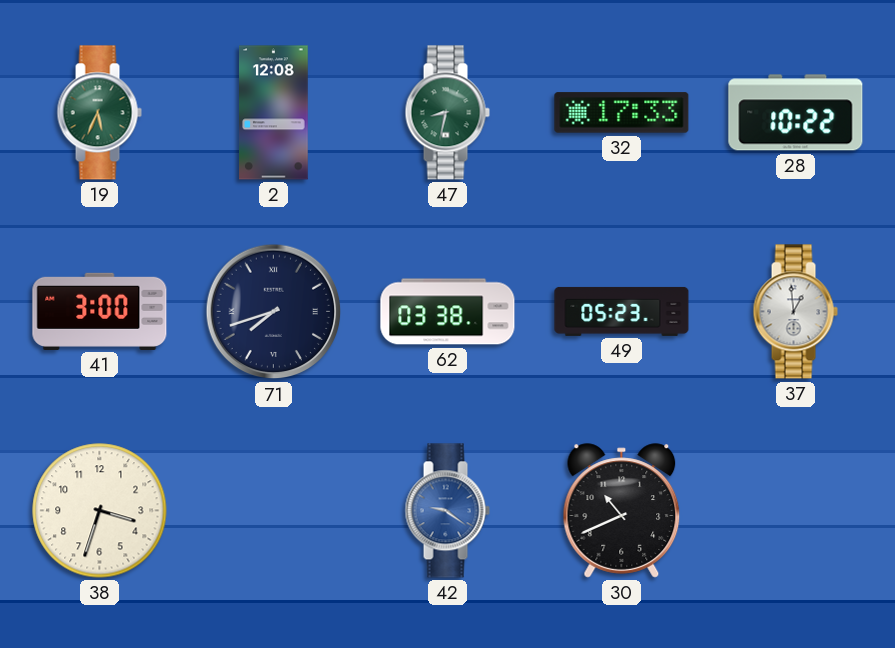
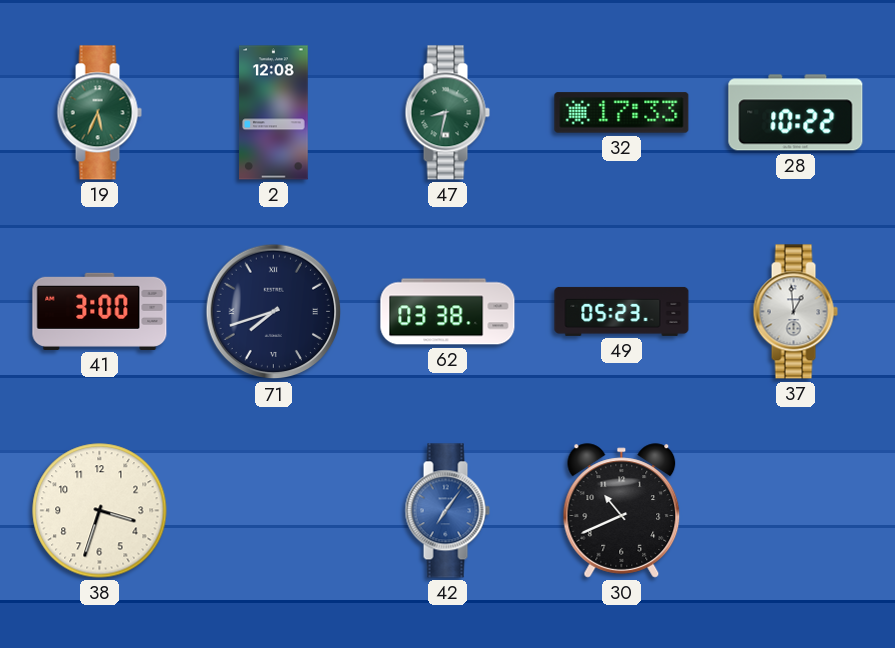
42: 9:21 -> 7:06 (447, 511)
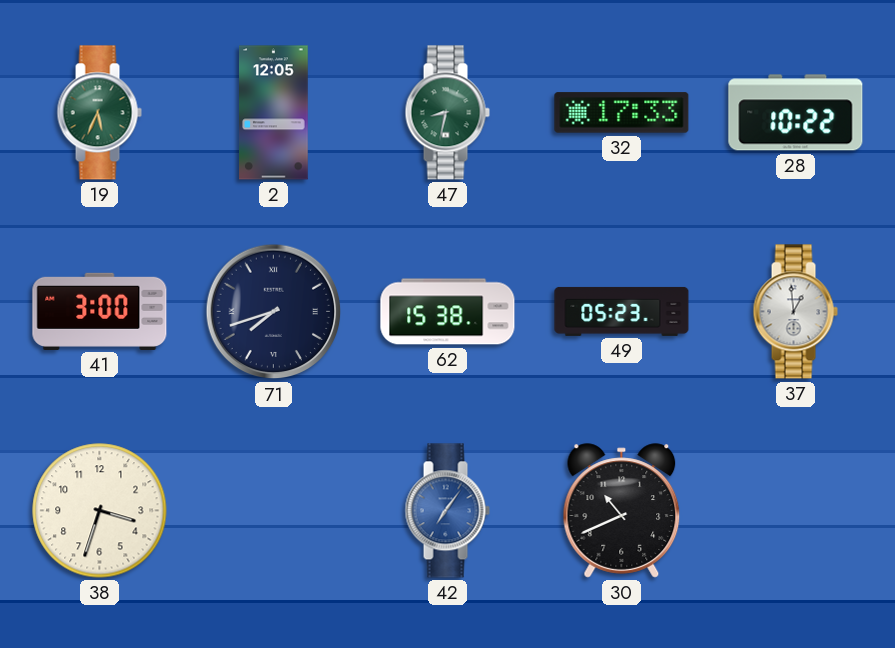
2: 12:08 -> 12:05 (274, 113)
62: 03:38 -> 15:38 (448, 312)
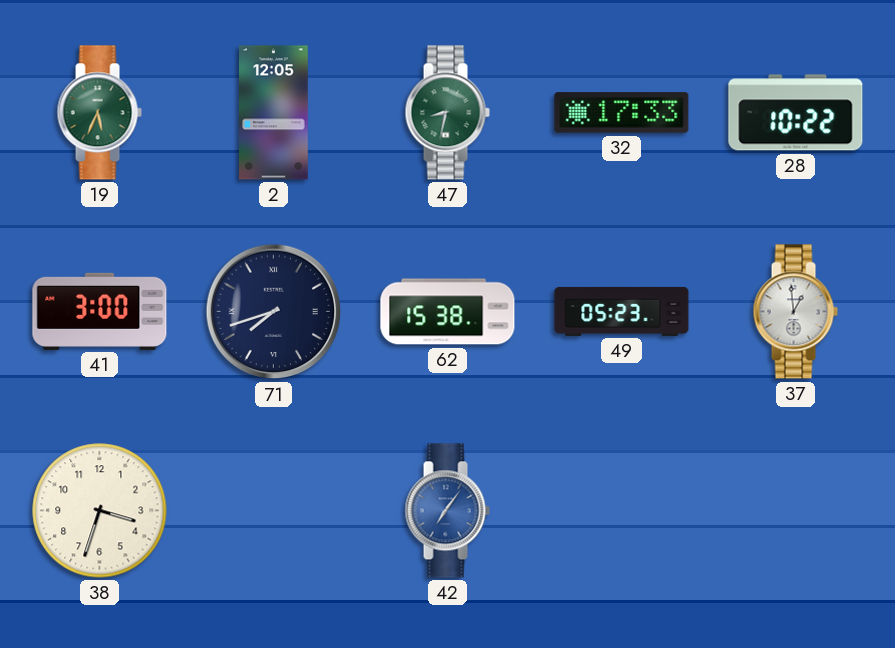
30: 10:41 -> none (622, 511)
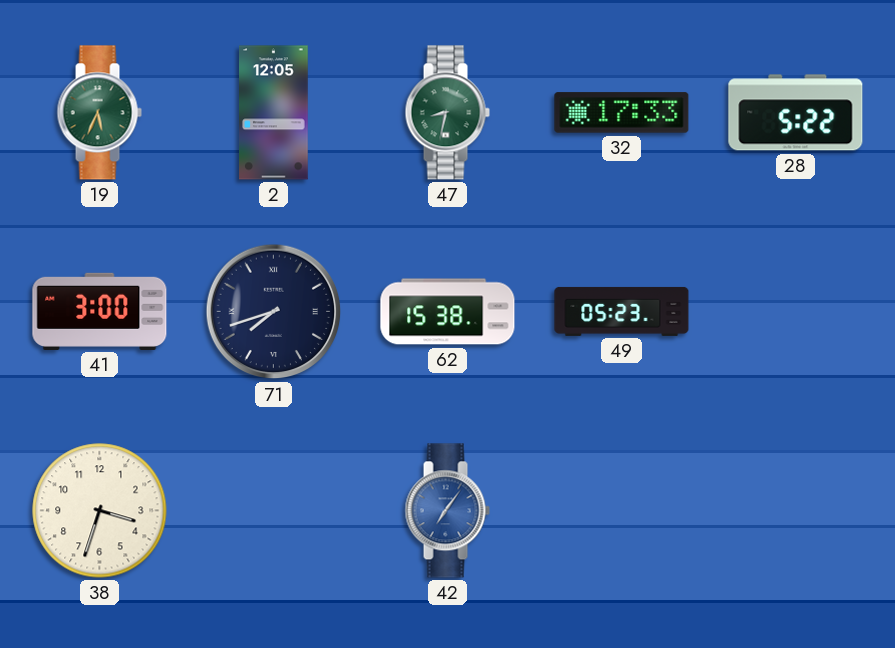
28: 10:22 -> 5:22 (796, 113)
37: 12:59 -> none (795, 312)
